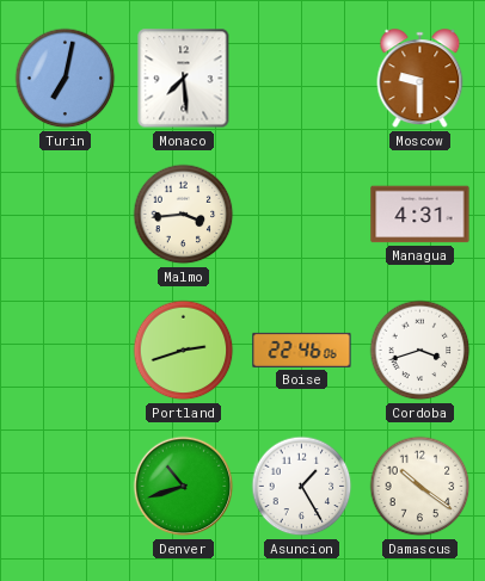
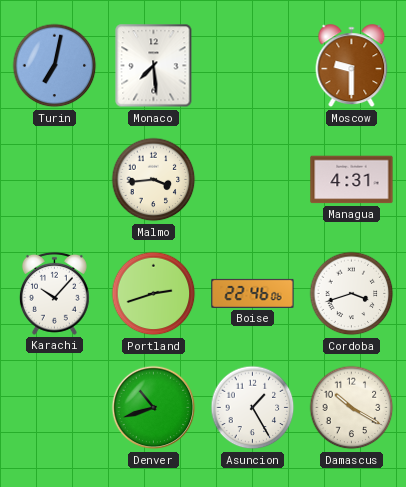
Karachi: none -> 10:07 (54, 293)
Damascus: 10:21 -> 10:20 (352, 408)
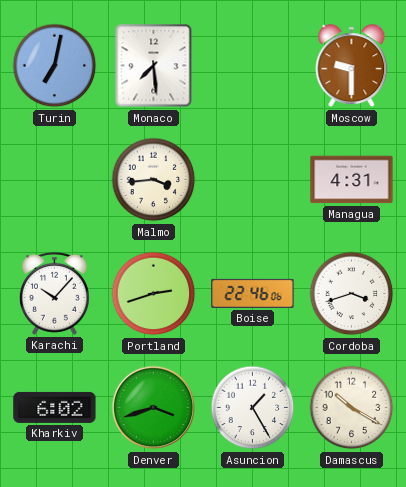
Kharkiv: none -> 6:02 (55, 407)
Denver: 10:42 -> 3:42 (154, 408)
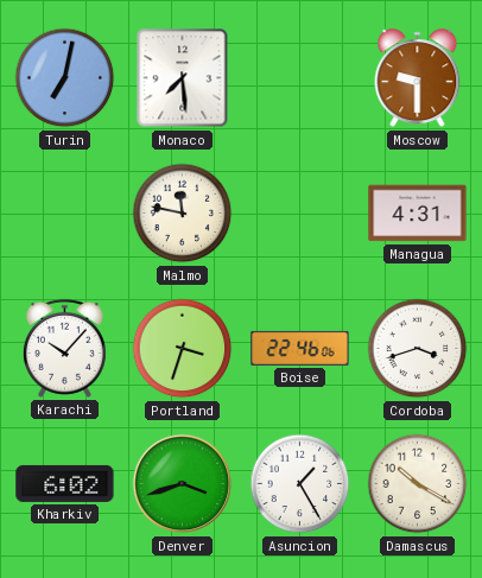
Malmo: 3:44 -> 11:47 (183, 214)
Portland: 2:42 -> 3:33 (183, 349)
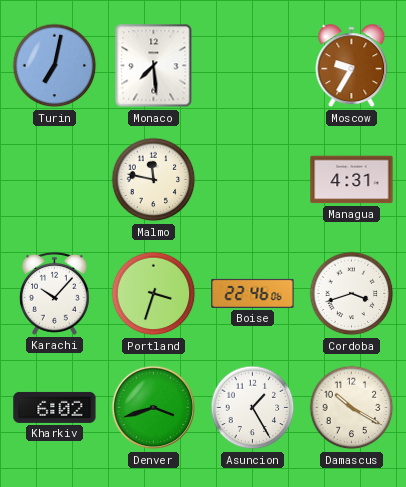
Moscow: 9:30 -> 9:35 (352, 66)
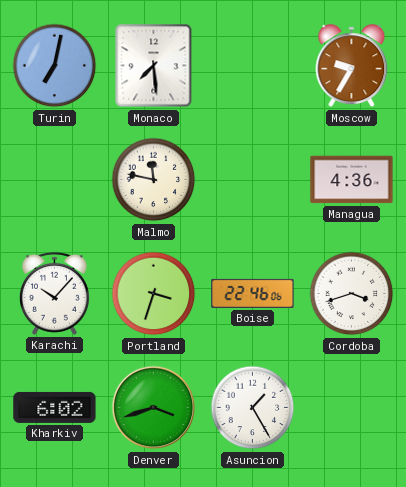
Managua: 4:31 -> 4:36 (352, 180)
Damascus: 10:20 -> none (352, 408)
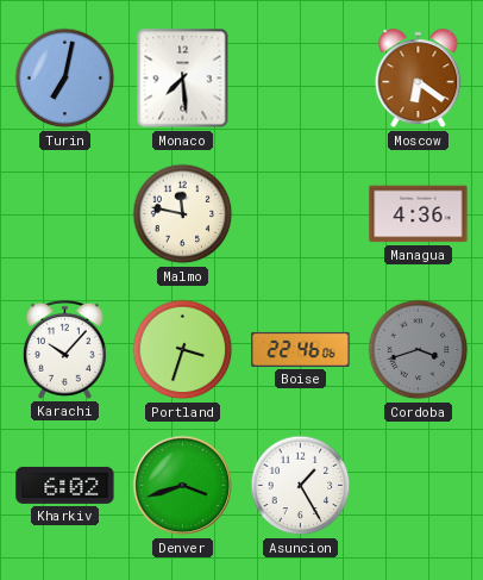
Moscow: 9:35 -> 6:21 (419, 79)
Cordoba dial: white -> grey (419, 350)
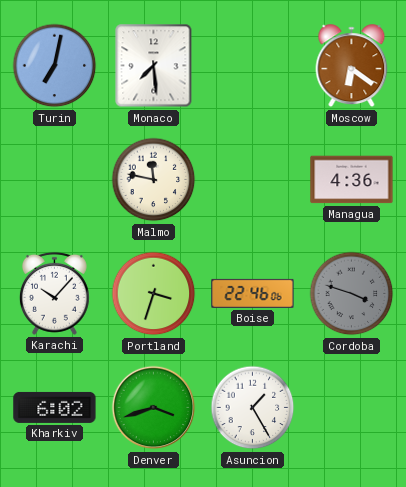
Cordoba: 3:42 -> 3:48 (352, 294)
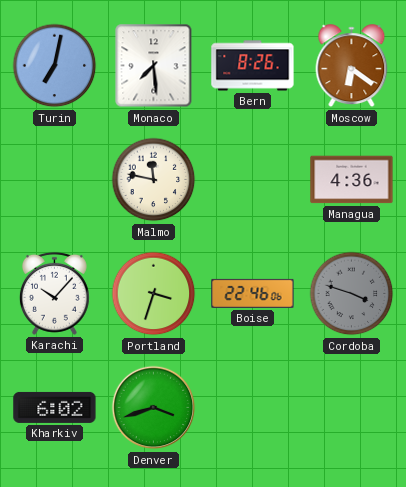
Bern: none -> 8:26 (253, 66)
Asuncion: 1:25 -> none (253, 408)
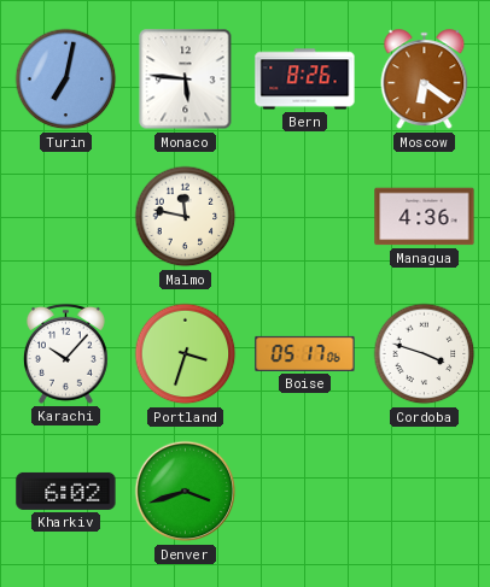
Monaco: 7:29 -> 5:46 (186, 80)
Boise: 22:46 -> 05:17 (305, 353)
Cordoba dial: grey -> white (425, 354)
